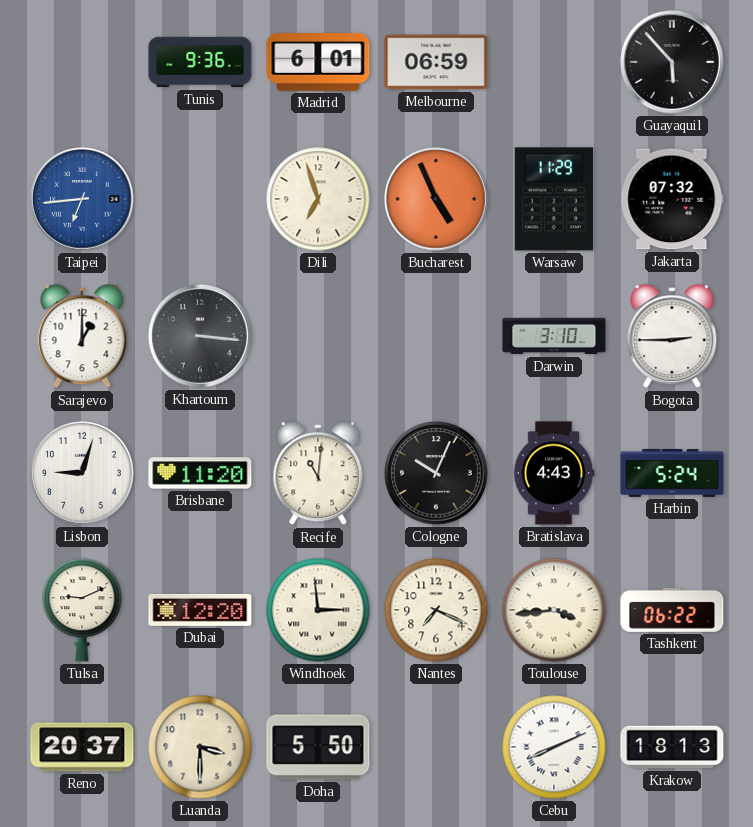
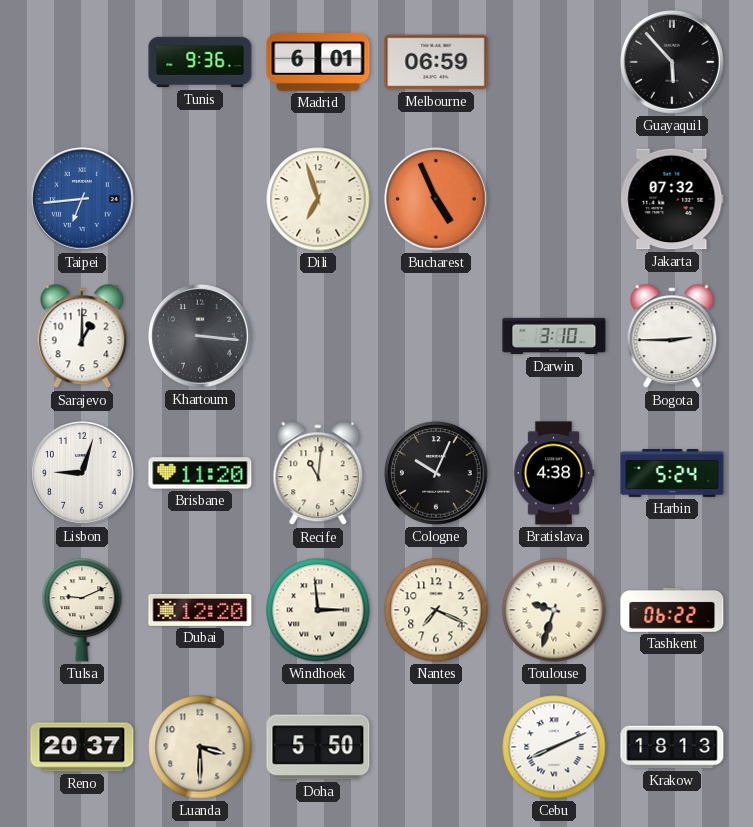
Warsaw: 11:29 -> none (554, 199)
Bratislava: 4:43 -> 4:38 (554, 473)
Toulouse: 3:44 -> 9:33 (554, 610)
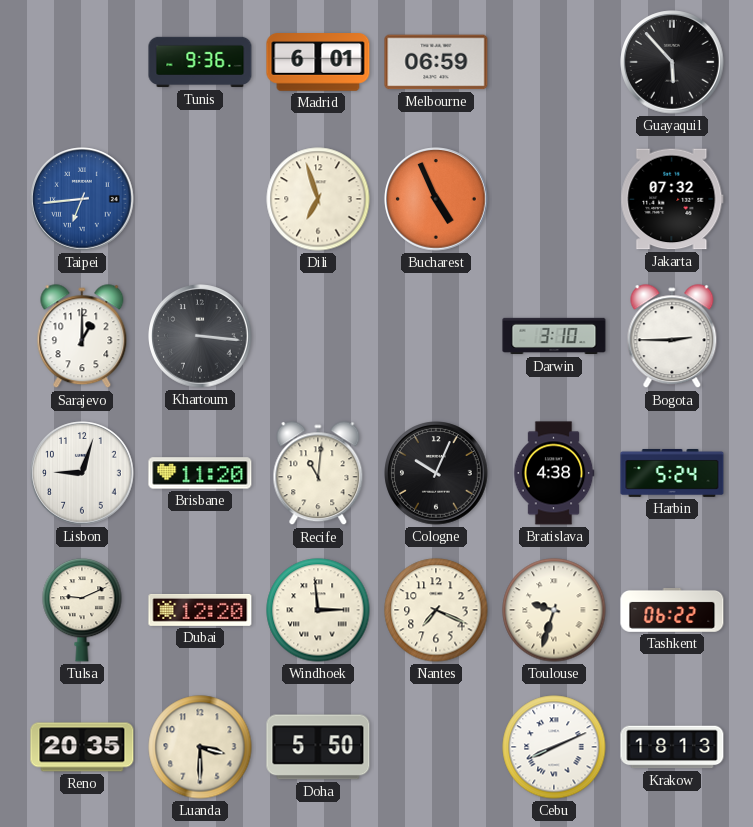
Reno: 20:37 -> 20:35 (82, 747)
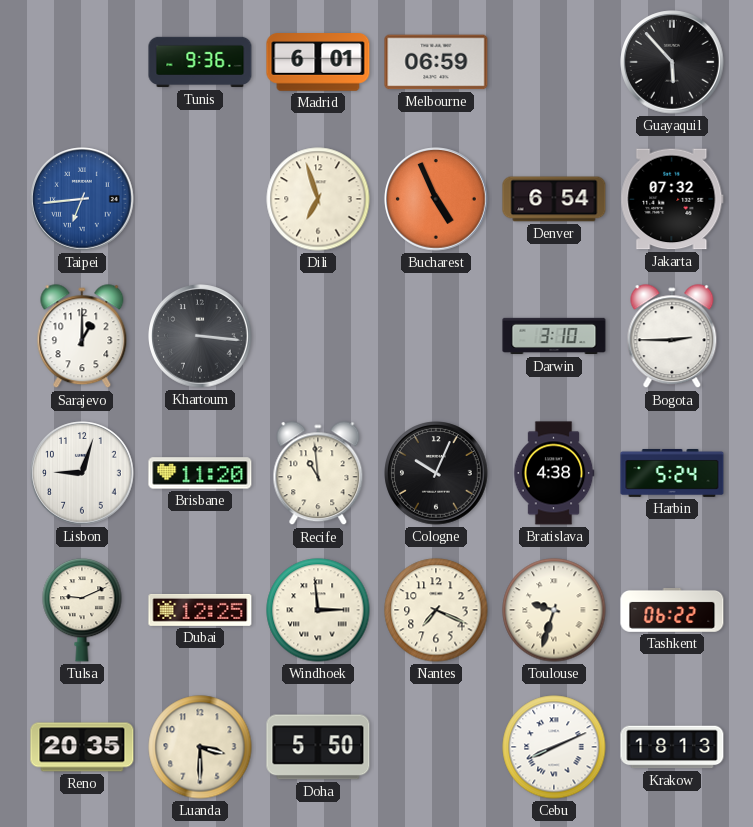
Denver: none -> 6:54 (554, 199)
Recife: 11:01 -> 10:59 (318, 474)
Dubai: 12:20 -> 12:25 (200, 610)
